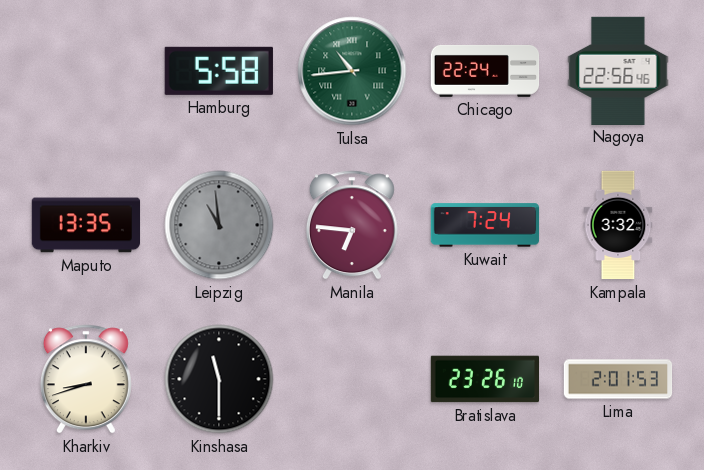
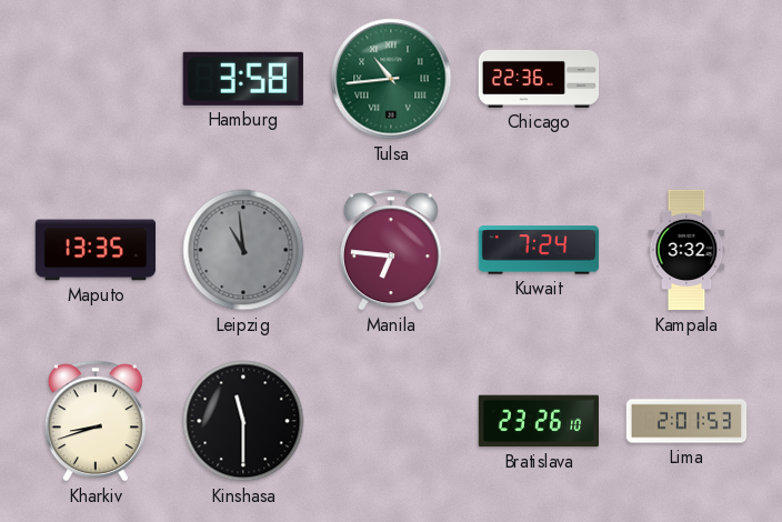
Hamburg: 5:58 -> 3:58 (243, 79)
Chicago: 22:24 -> 22:36 (539, 79)
Nagoya: 22:56 -> none (618, 70)
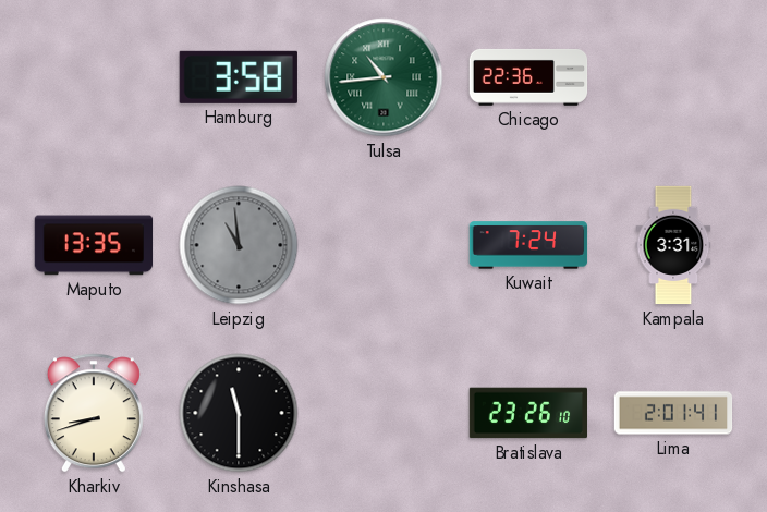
Manila: 6:46 -> none (391, 250)
Kampala: 3:32 -> 3:31 (673, 245)
Lima: 2:01:53 -> 2:01:41 (673, 413)
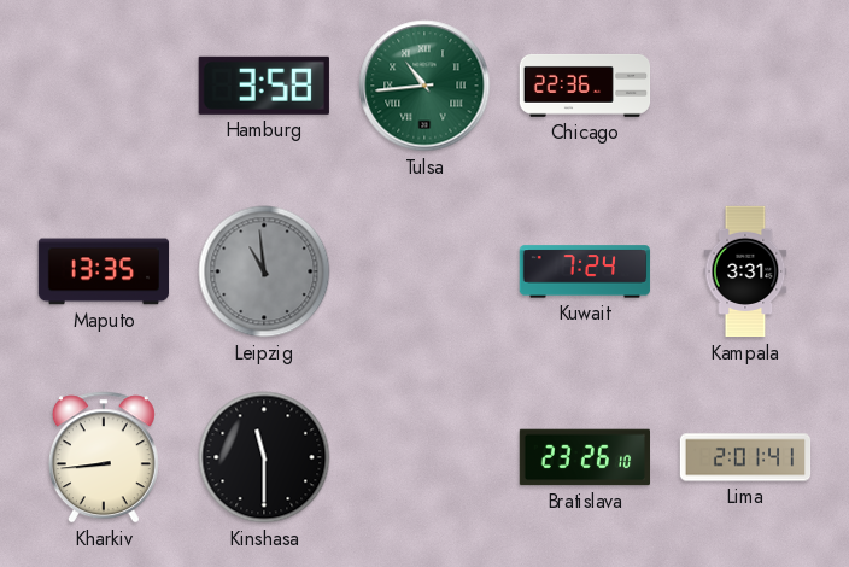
Kharkiv: 8:42 -> 8:44 (104, 457)
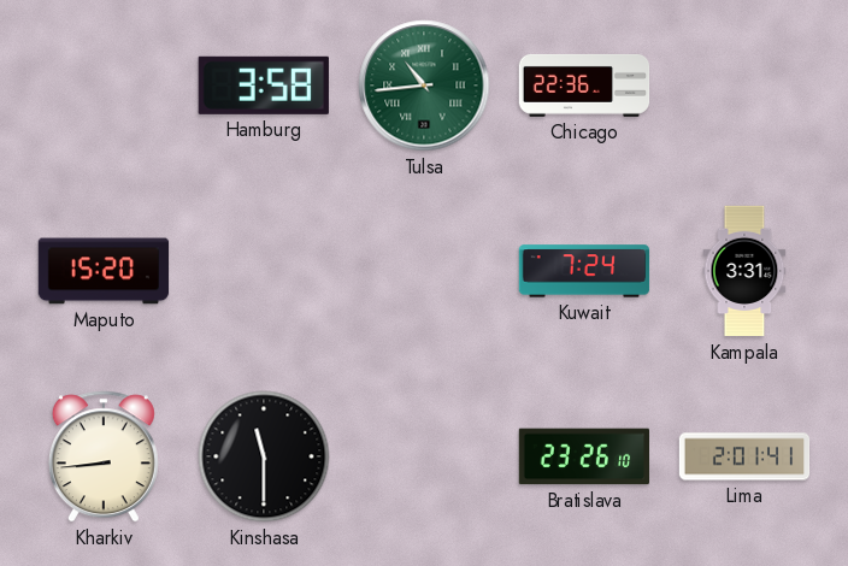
Maputo: 13:35 -> 15:20 (104, 271)
Leipzig: 10:59 -> none (264, 271)
